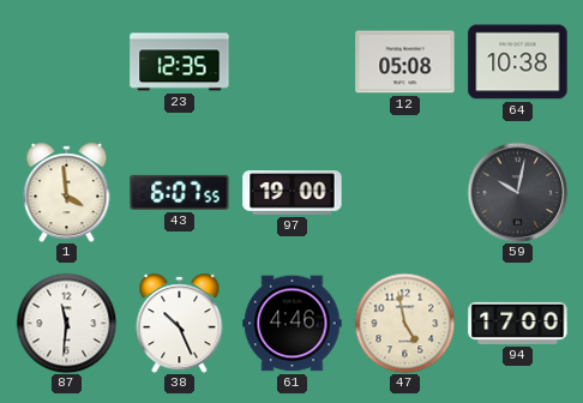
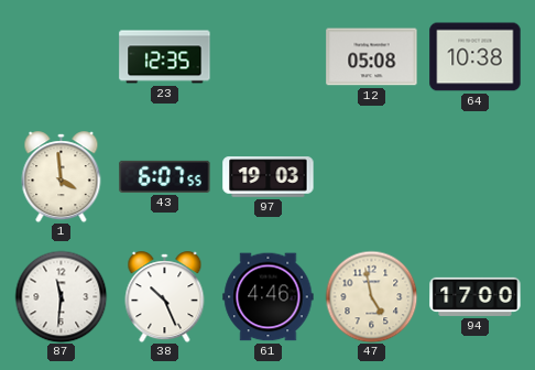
97: 19:00 -> 19:03 (269, 177)
59: 10:02 -> none (517, 192)
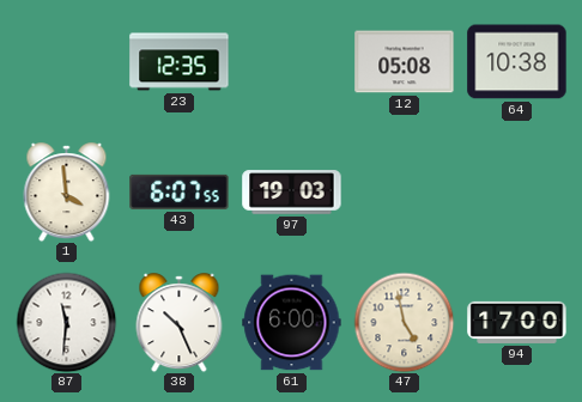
61: 4:46 -> 6:00 (292, 323)
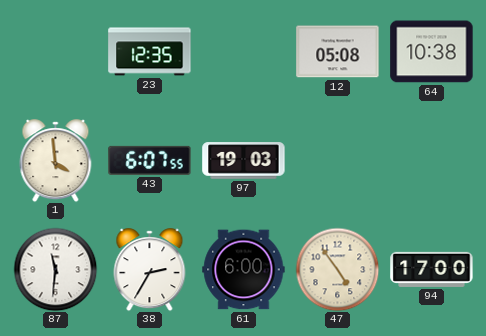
38: 10:26 -> 2:35 (150, 270)
47: 4:58 -> 4:54 (337, 269)
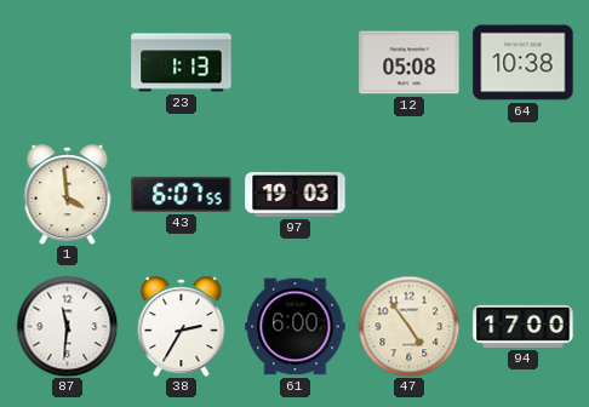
23: 12:35 -> 1:13 (182, 63)
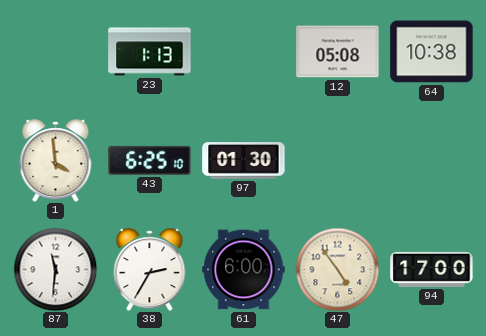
43: 6:07 -> 6:25 (150, 160)
97: 19:03 -> 01:30 (244, 161)
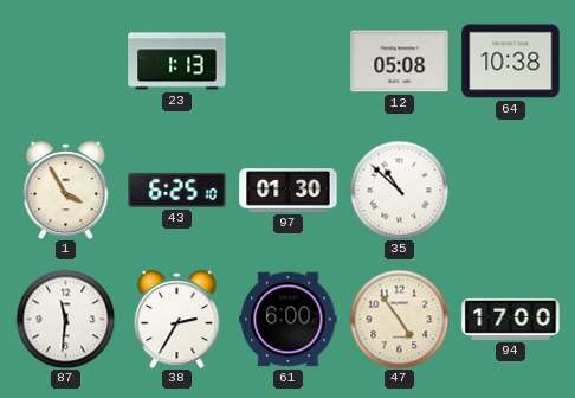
1: 3:59 -> 3:55 (66, 191)
35: none -> 10:52 (399, 190)
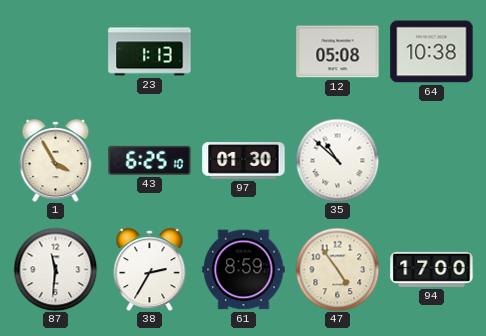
61: 6:00 -> 8:59 (244, 270)
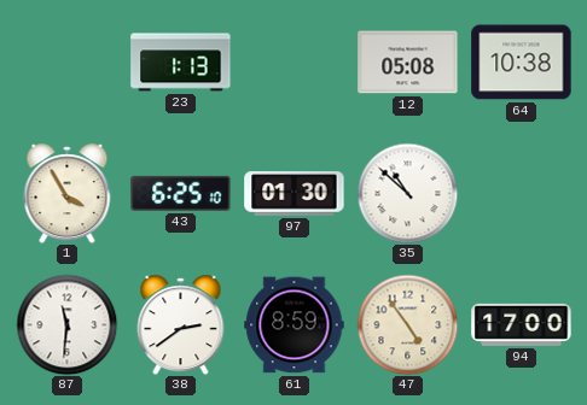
38: 2:35 -> 2:39 (181, 325)
